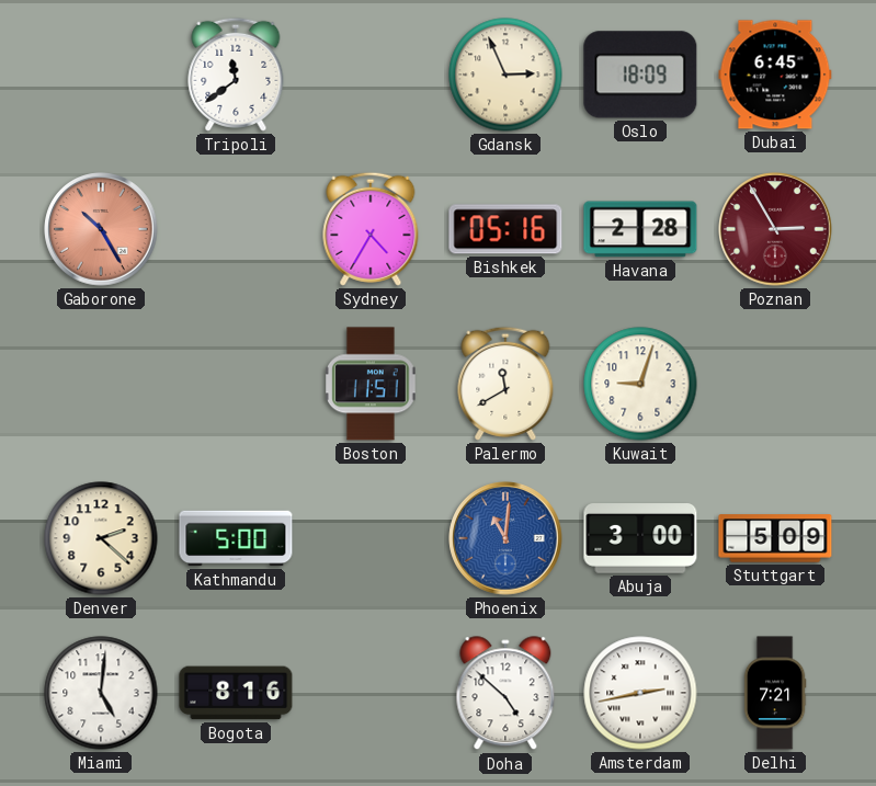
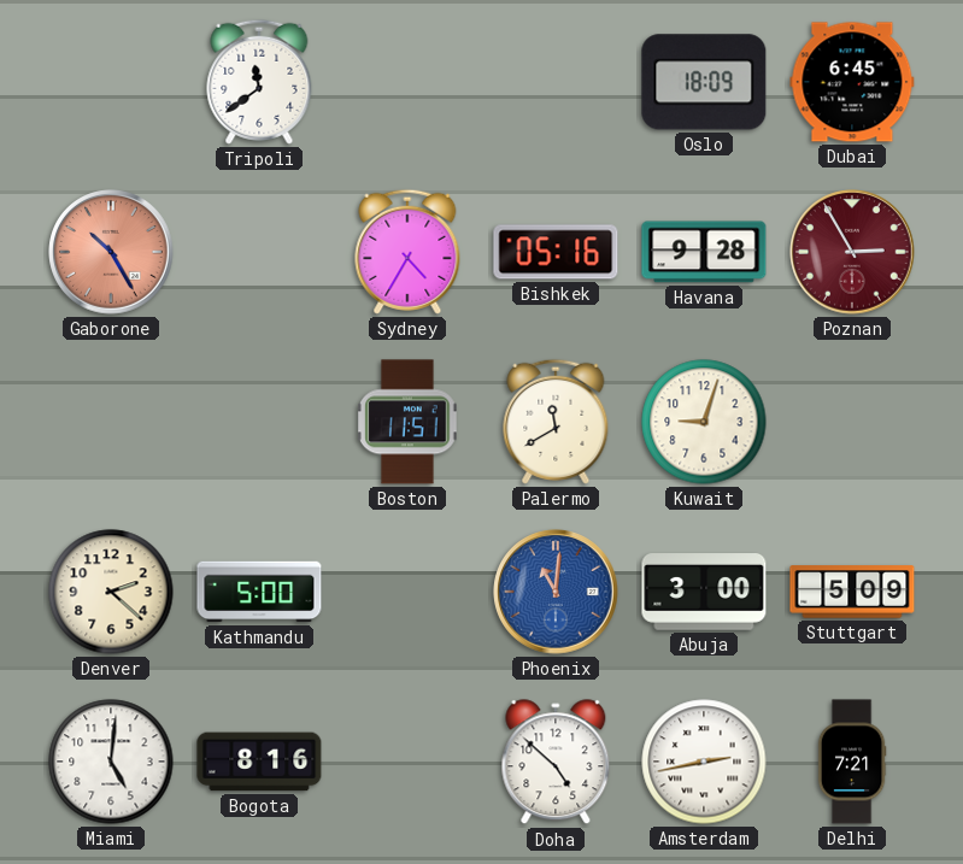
Gdansk: 2:56 -> none (505, 75)
Havana: 2:28 -> 9:28 (704, 252)
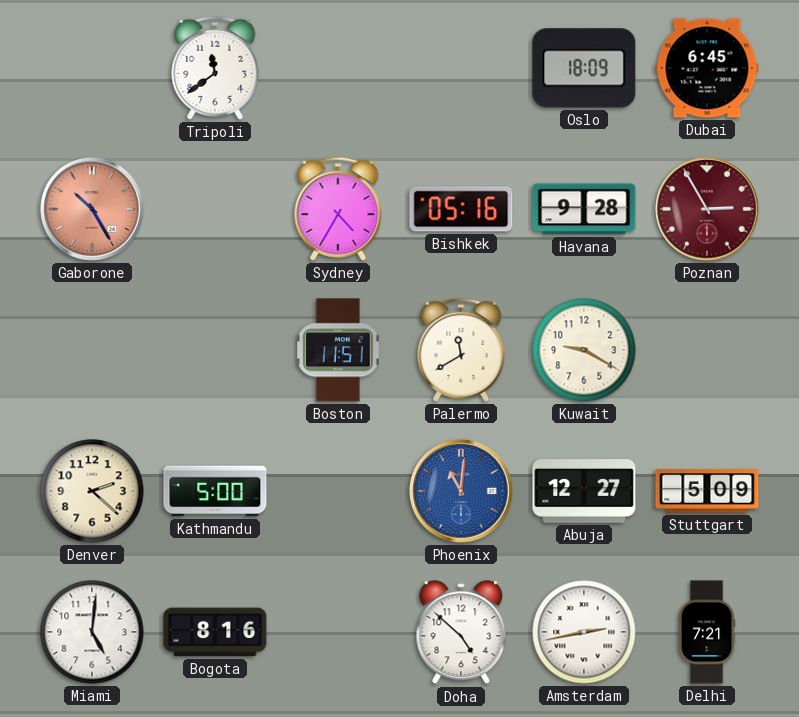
Kuwait: 9:03 -> 9:20 (584, 350)
Abuja: 3:00 -> 12:27 (584, 491)
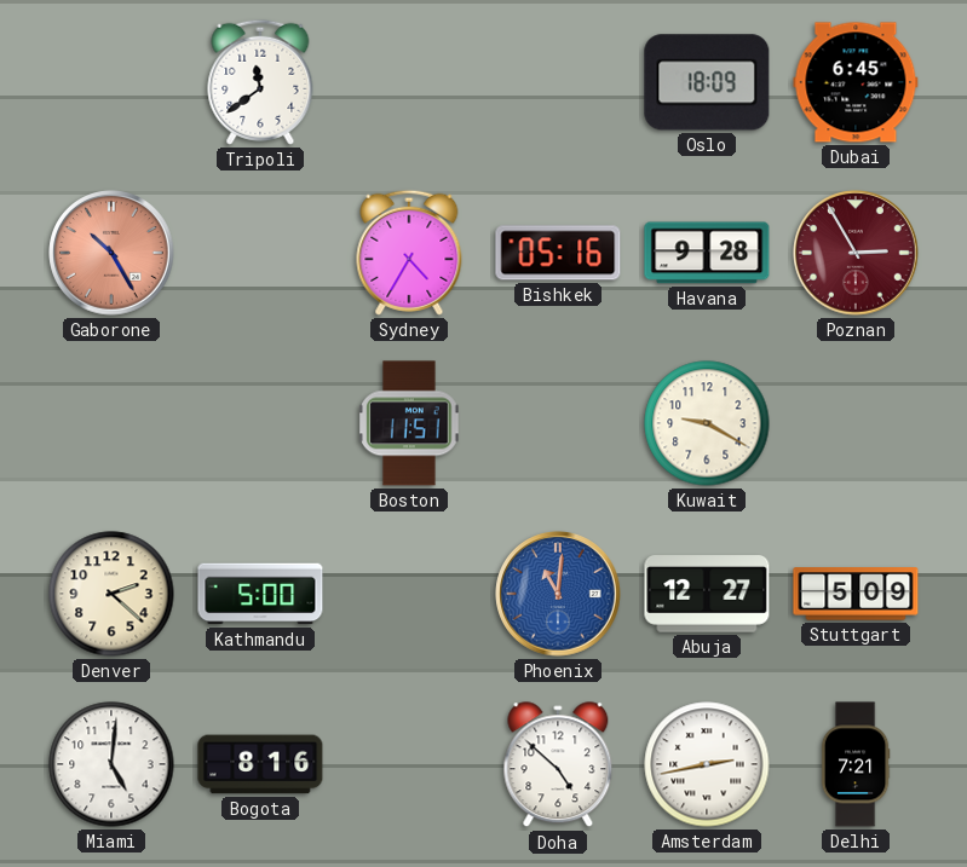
Palermo: 11:40 -> none (461, 350)
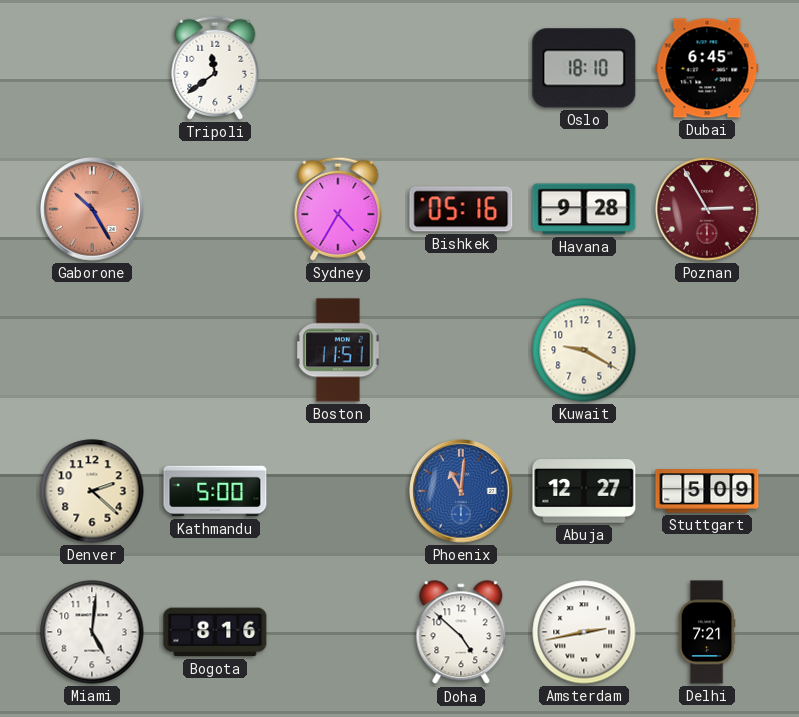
Oslo: 18:09 -> 18:10 (584, 68)
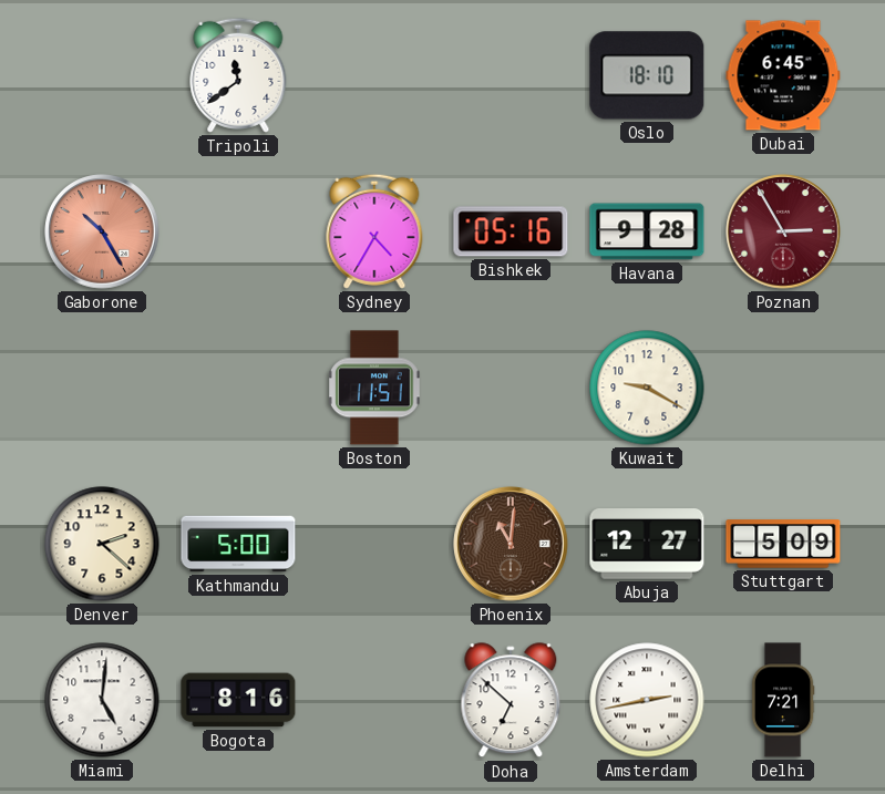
Phoenix dial: blue -> brown (511, 544)
Doha: 4:52 -> 6:52 (511, 701)
